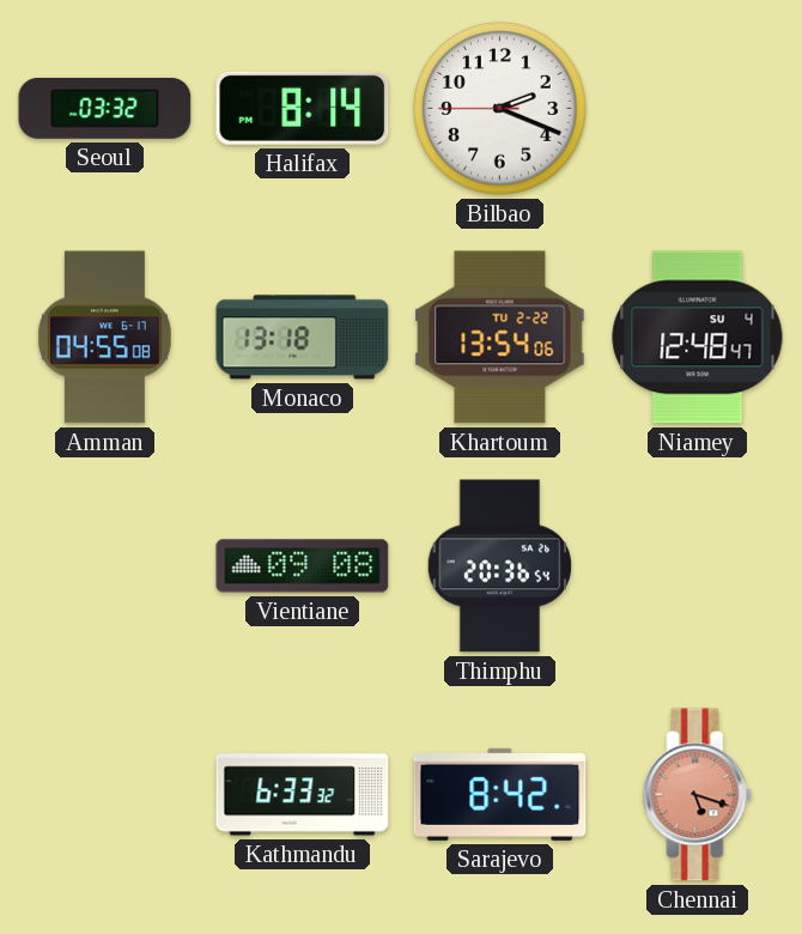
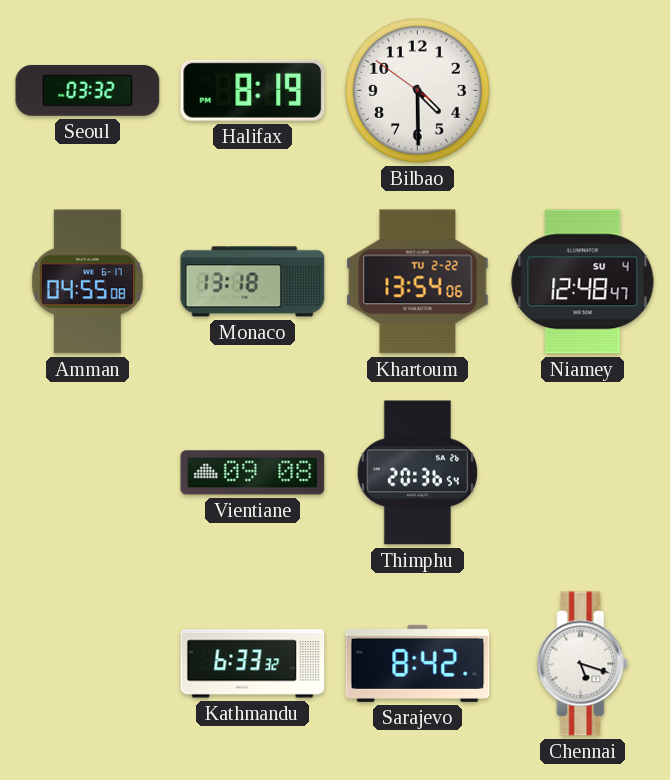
Halifax: 8:14 -> 8:19 (253, 90)
Bilbao: 2:18 -> 4:29 (418, 91)
Chennai dial: salmon -> white (583, 664)
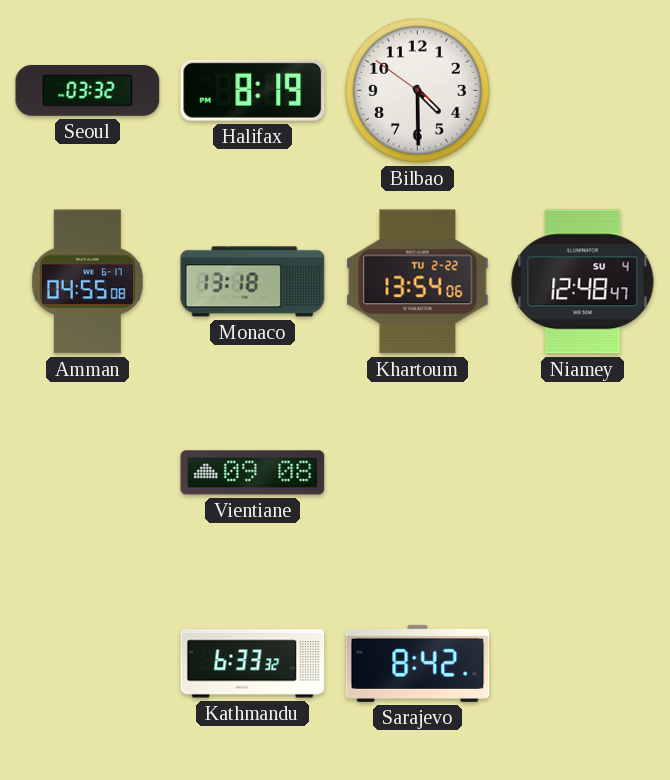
Thimphu: 20:36 -> none (417, 473)
Chennai: 5:18 -> none (583, 664)
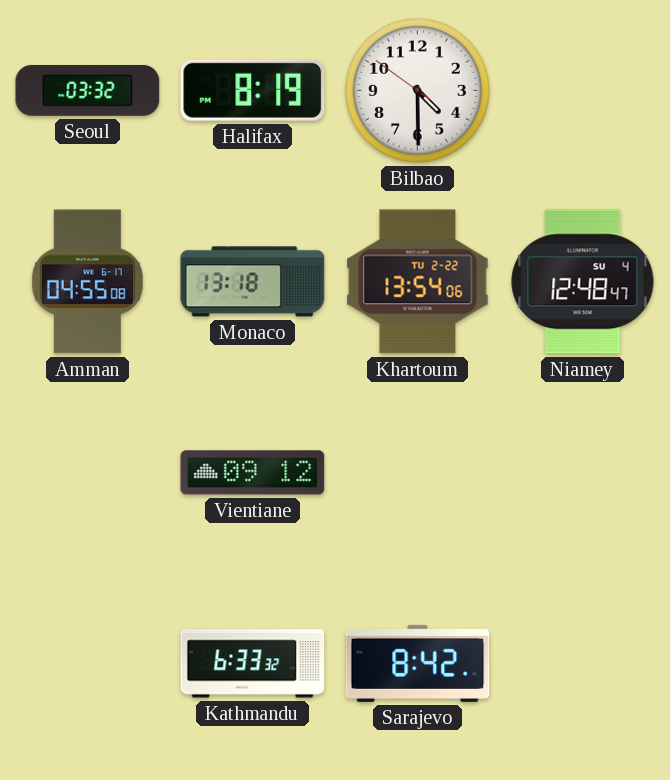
Vientiane: 09:08 -> 09:12 (253, 473)
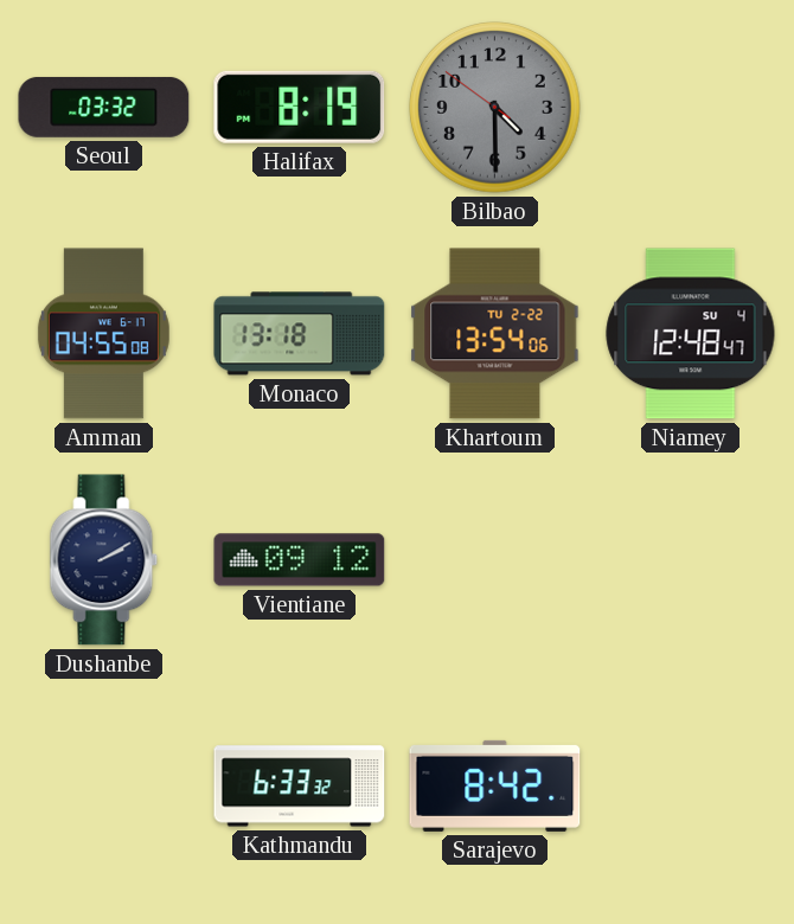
Bilbao dial: white -> grey (495, 108)
Dushanbe: none -> 2:10 (104, 560)
